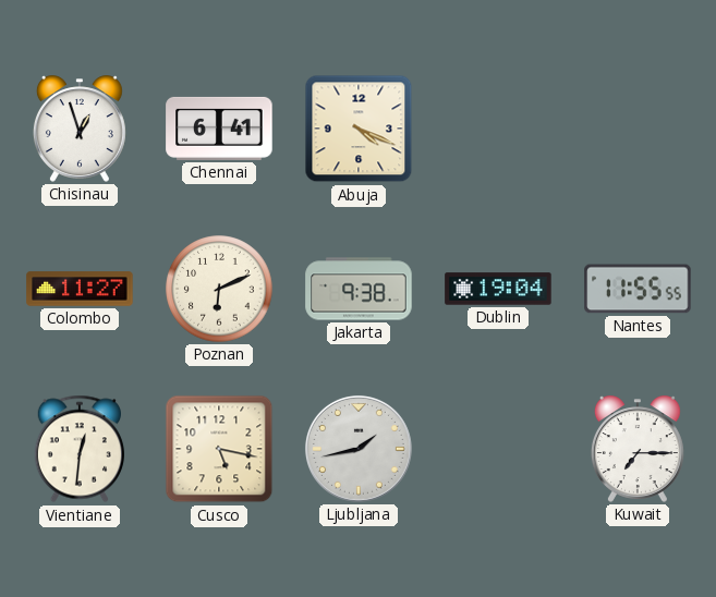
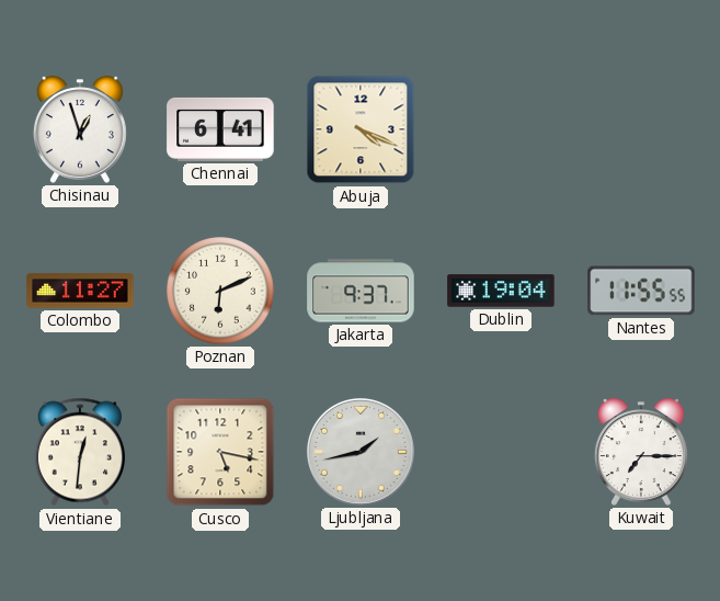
Jakarta: 9:38 -> 9:37 (361, 291)
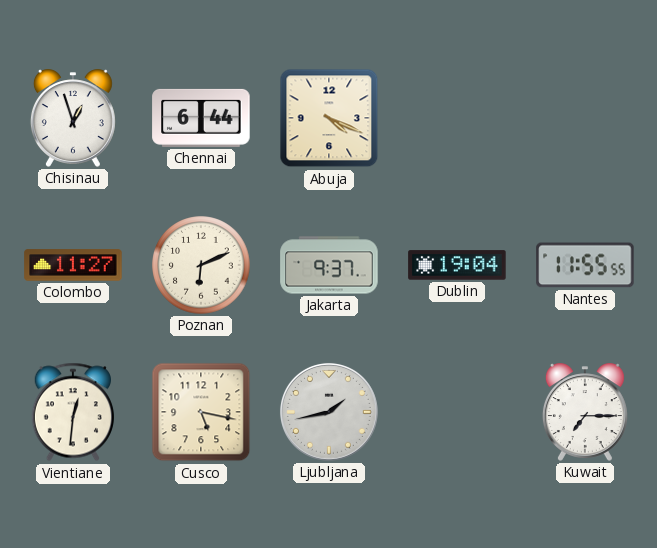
Chennai: 6:41 -> 6:44 (201, 118)
